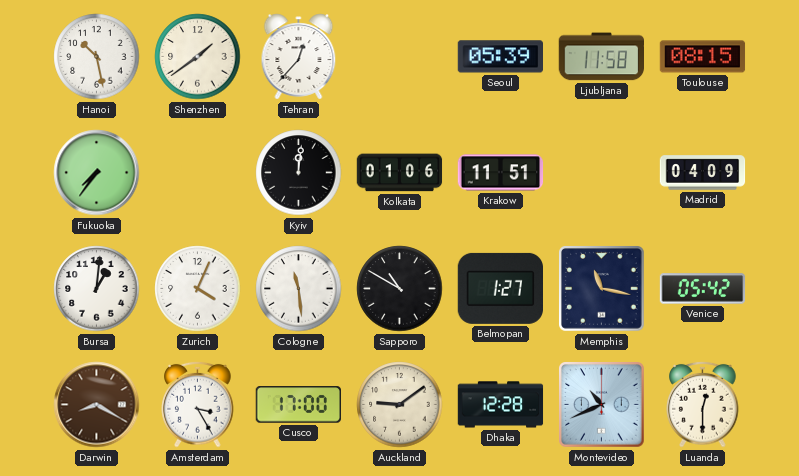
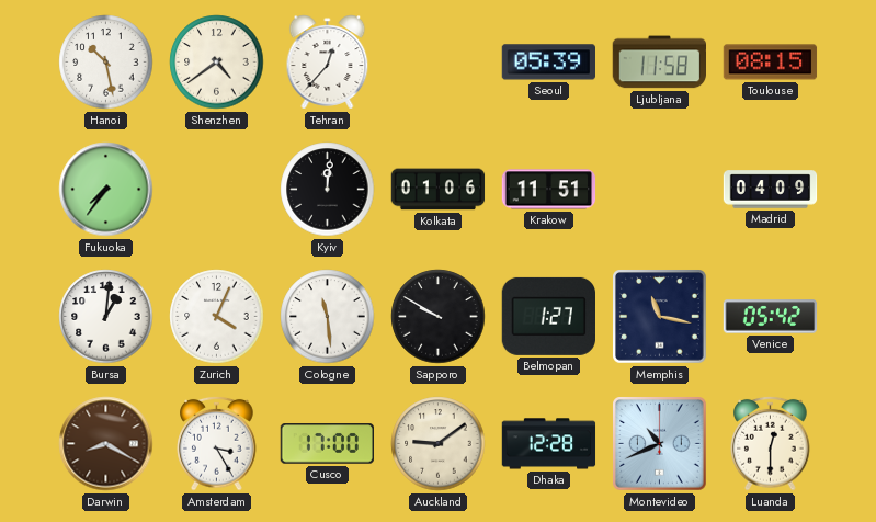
Shenzhen: 1:39 -> 4:39 (217, 63)
Sapporo: 10:50 -> 9:50 (439, 317)
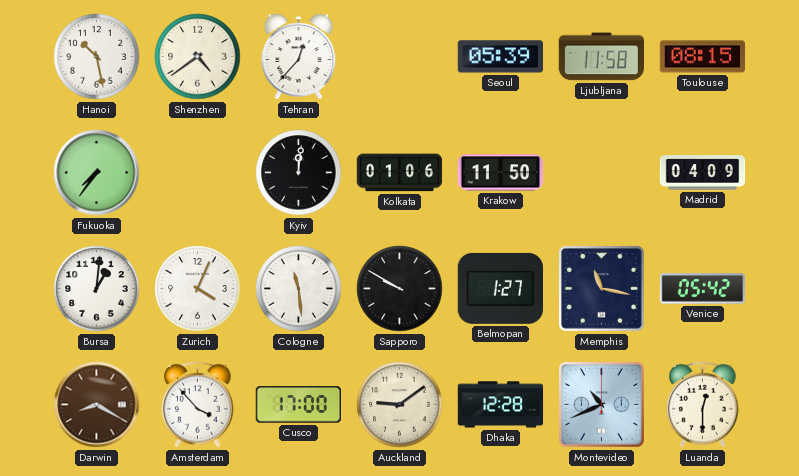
Krakow: 11:51 -> 11:50 (501, 173)
Amsterdam: 3:25 -> 3:53 (198, 404)
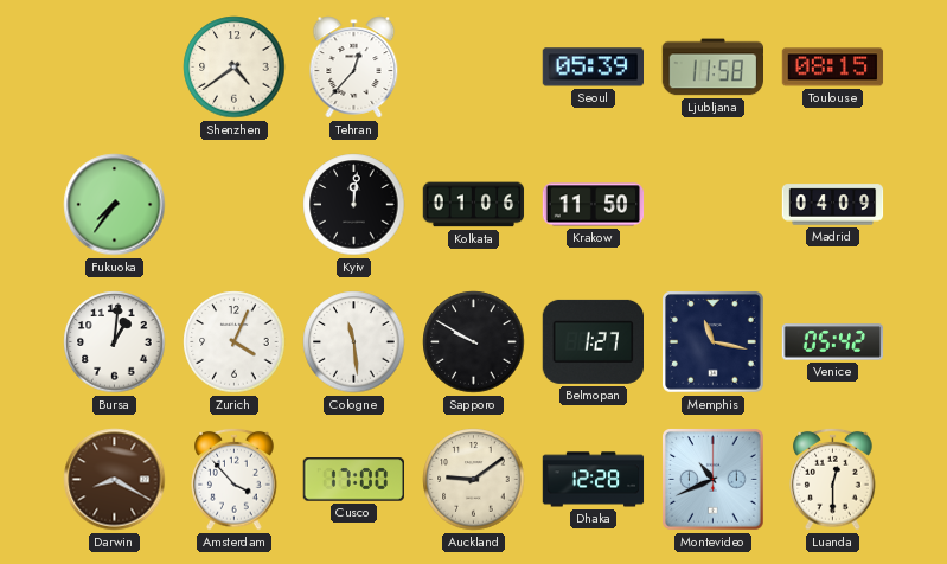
Hanoi: 10:28 -> none (97, 57)
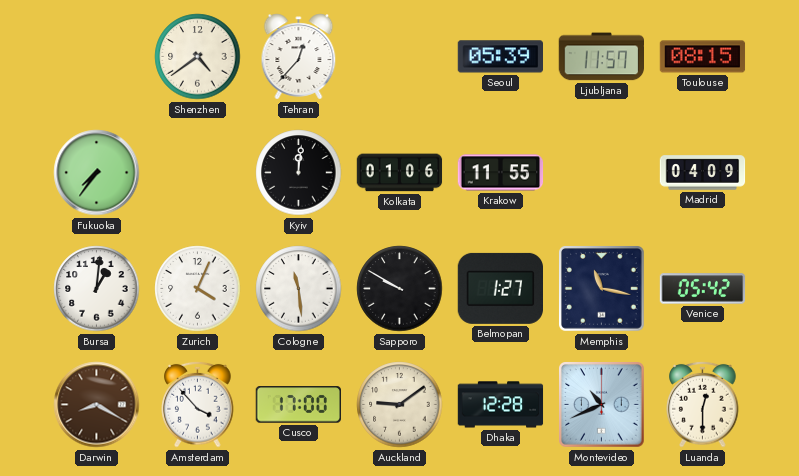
Ljubljana: 11:58 -> 11:57 (601, 57)
Krakow: 11:50 -> 11:55 (501, 173)
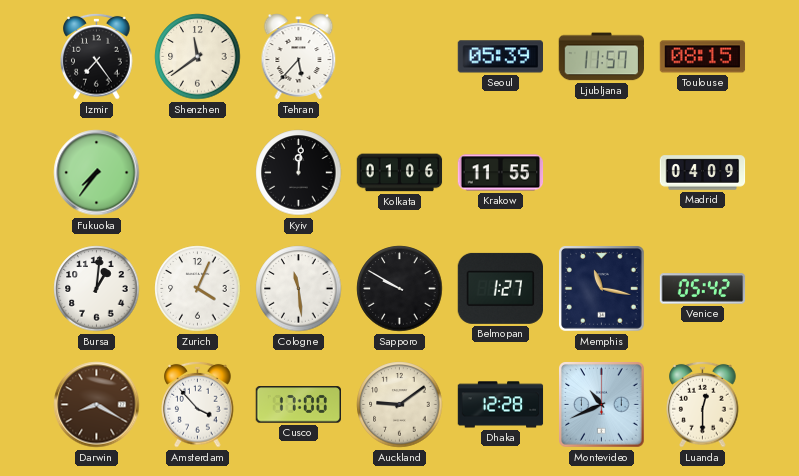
Izmir: none -> 7:24 (97, 56)
Shenzhen: 4:39 -> 11:39 (198, 57)
Tehran: 12:37 -> 5:37 (299, 57)
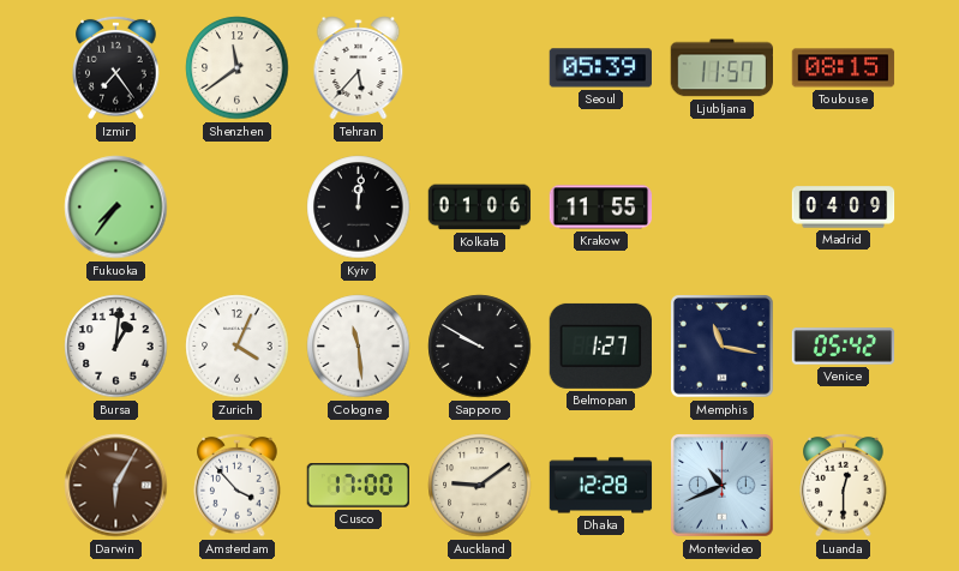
Darwin: 8:20 -> 6:05 (116, 486)
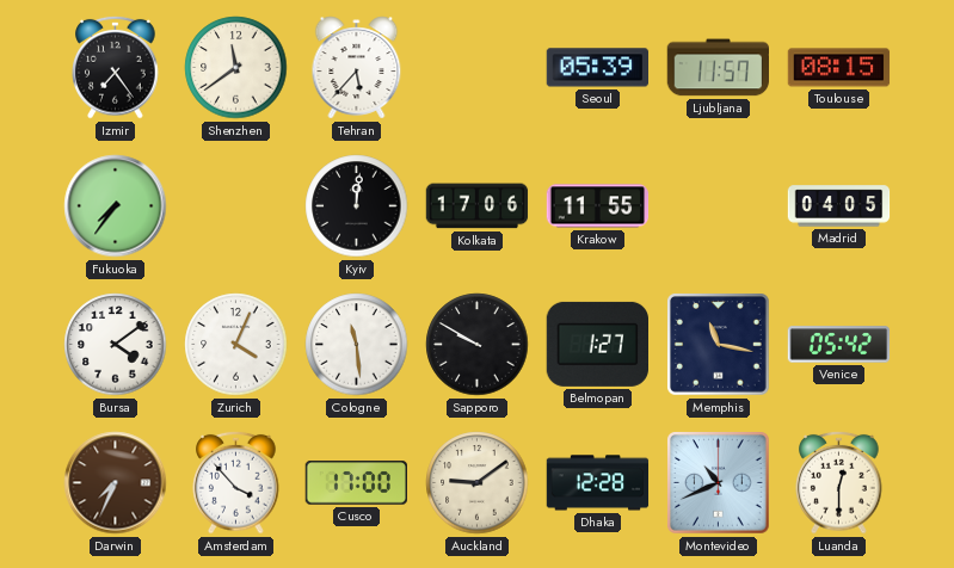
Kolkata: 01:06 -> 17:06 (478, 206)
Madrid: 04:09 -> 04:05 (839, 206)
Bursa: 1:01 -> 4:09 (116, 345)
Darwin: 6:05 -> 7:34 (116, 483)
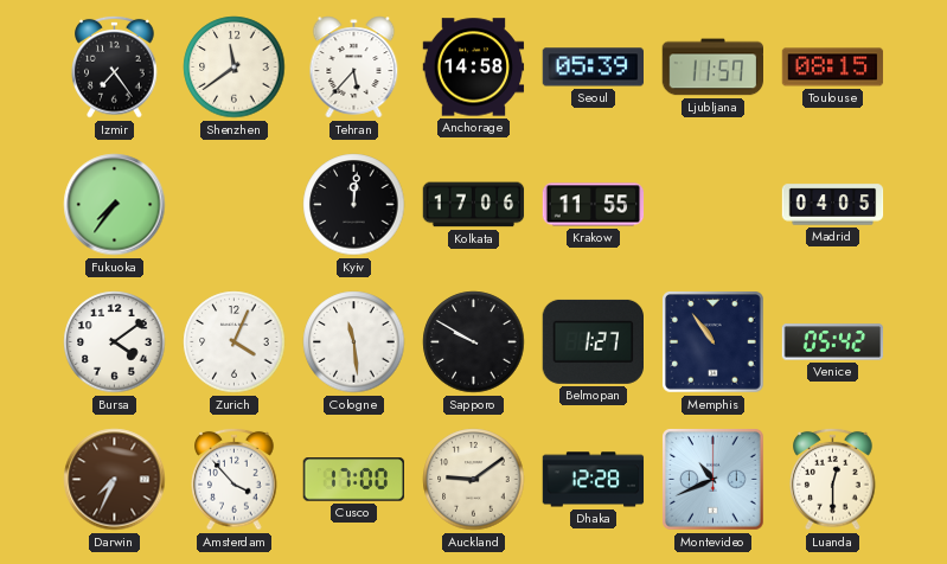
Anchorage: none -> 14:58 (474, 68)
Memphis: 11:17 -> 10:54 (714, 342)
